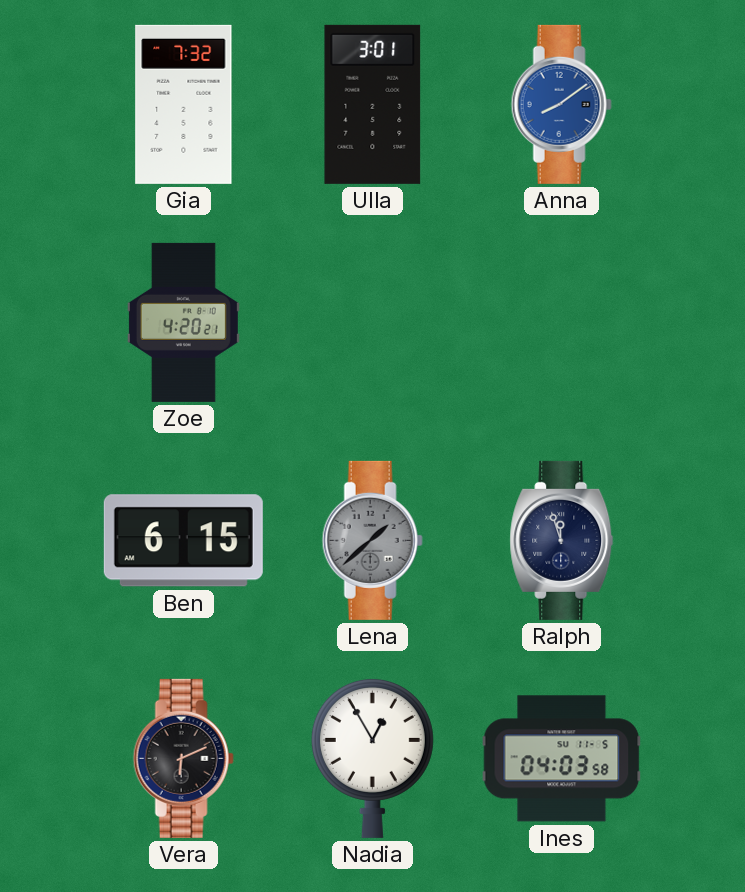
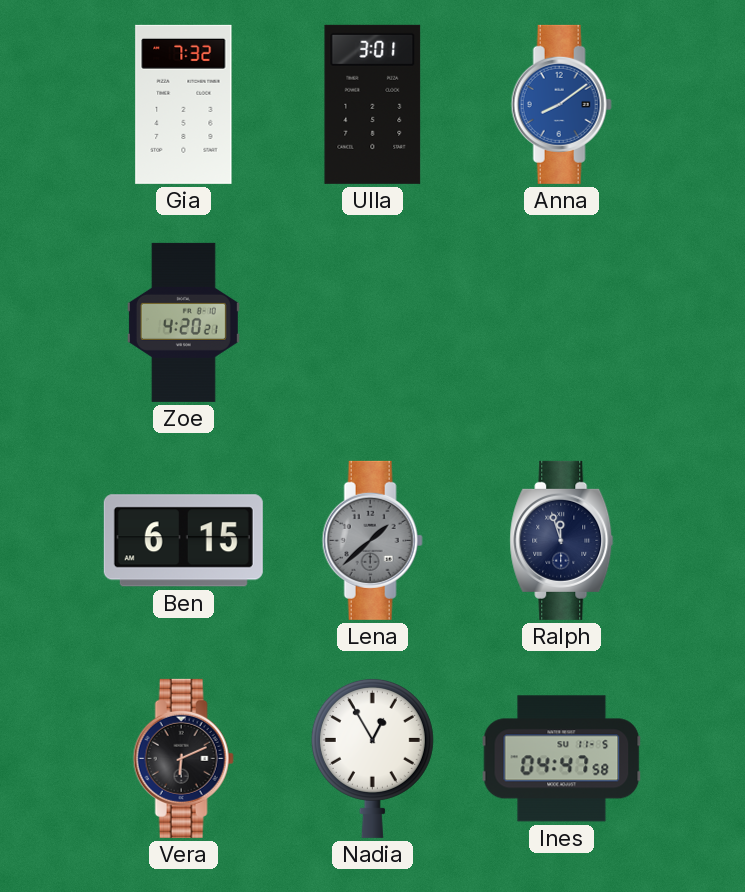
Ines: 04:03 -> 04:47 (562, 759)
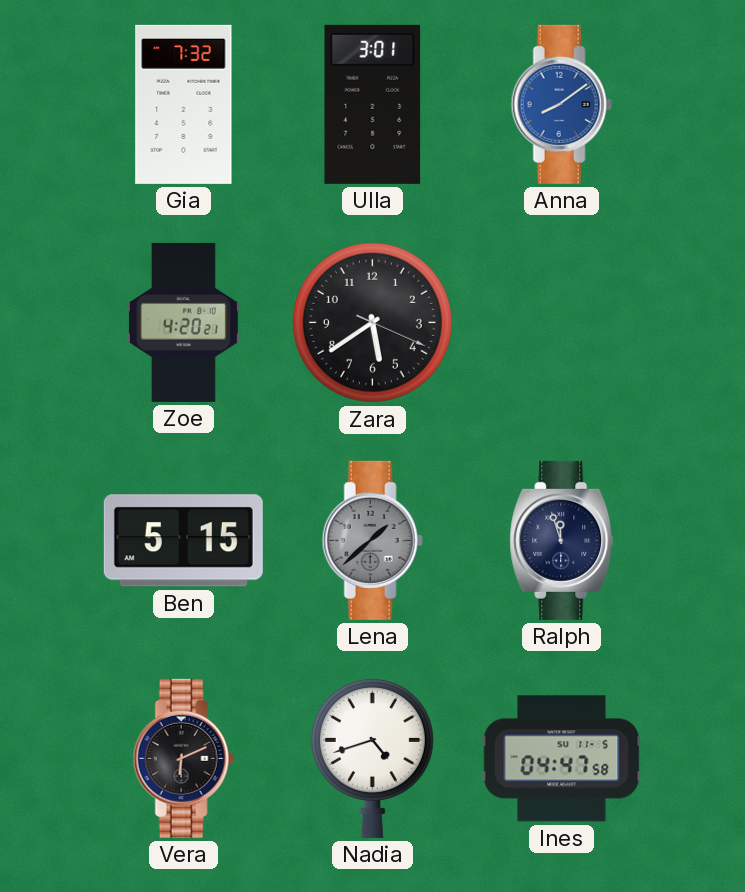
Zara: none -> 5:39 (372, 322)
Ben: 6:15 -> 5:15 (183, 541)
Nadia: 12:55 -> 4:42 (372, 758)
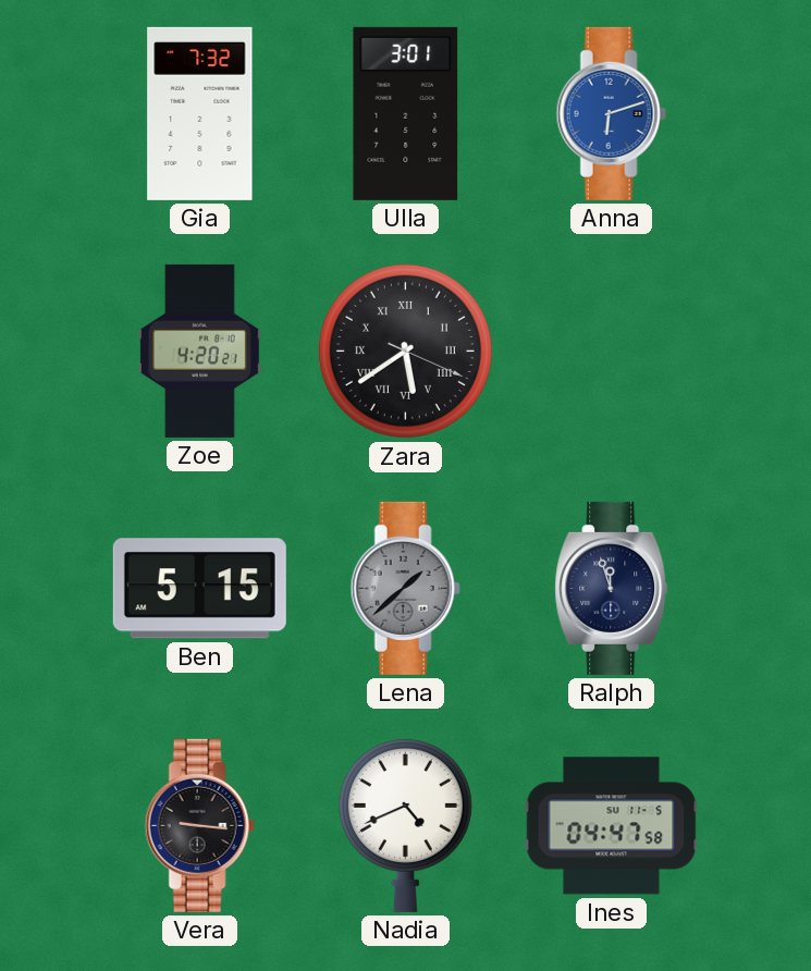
Anna: 8:09 -> 6:12 (611, 113)
Zara numerals: Arabic -> Roman (405, 351)
Vera: 6:11 -> 9:16 (199, 825)
Nadia: 4:42 -> 4:41 (405, 825)
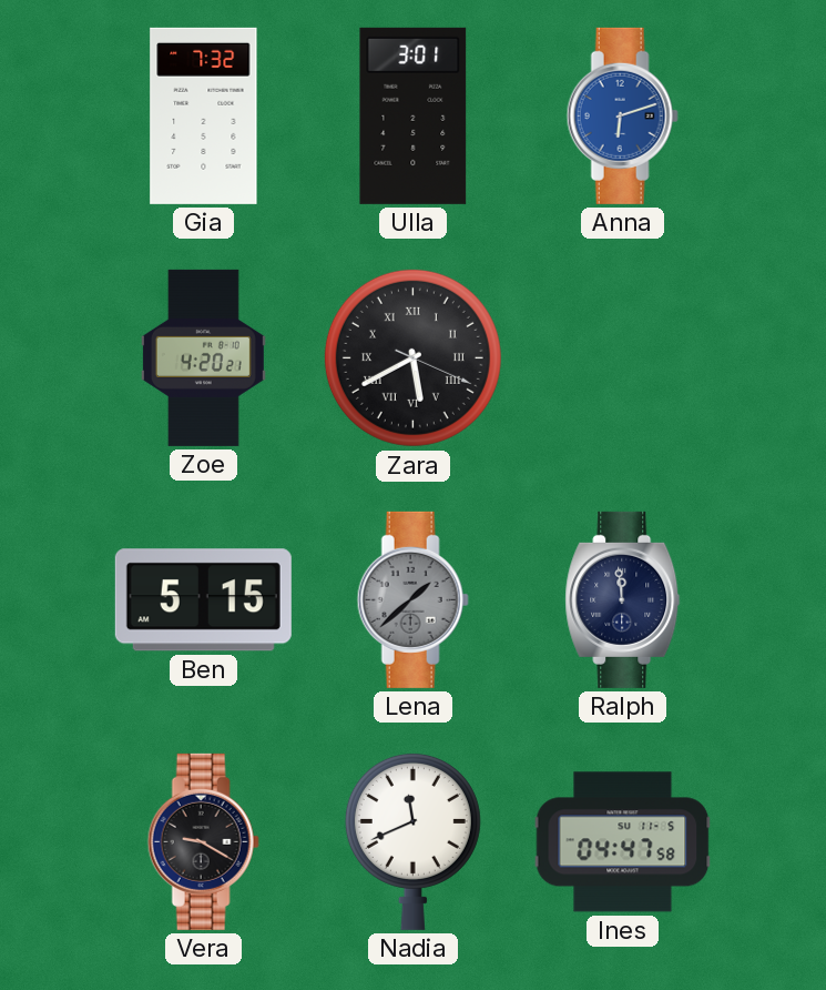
Zara: 5:39 -> 5:40 (412, 357)
Ralph: 11:57 -> 11:59 (623, 599)
Vera: 9:16 -> 9:20 (203, 841)
Nadia: 4:41 -> 11:41 (412, 841)
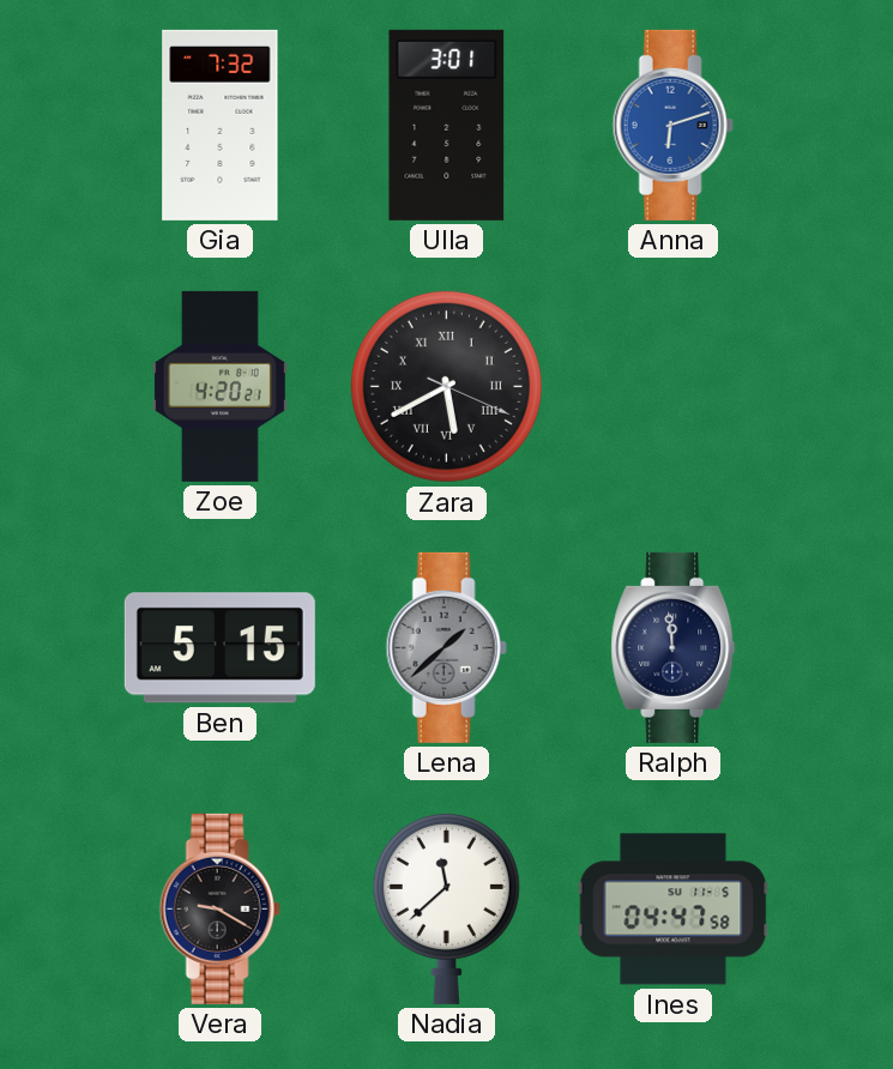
Nadia: 11:41 -> 11:38 (446, 908)
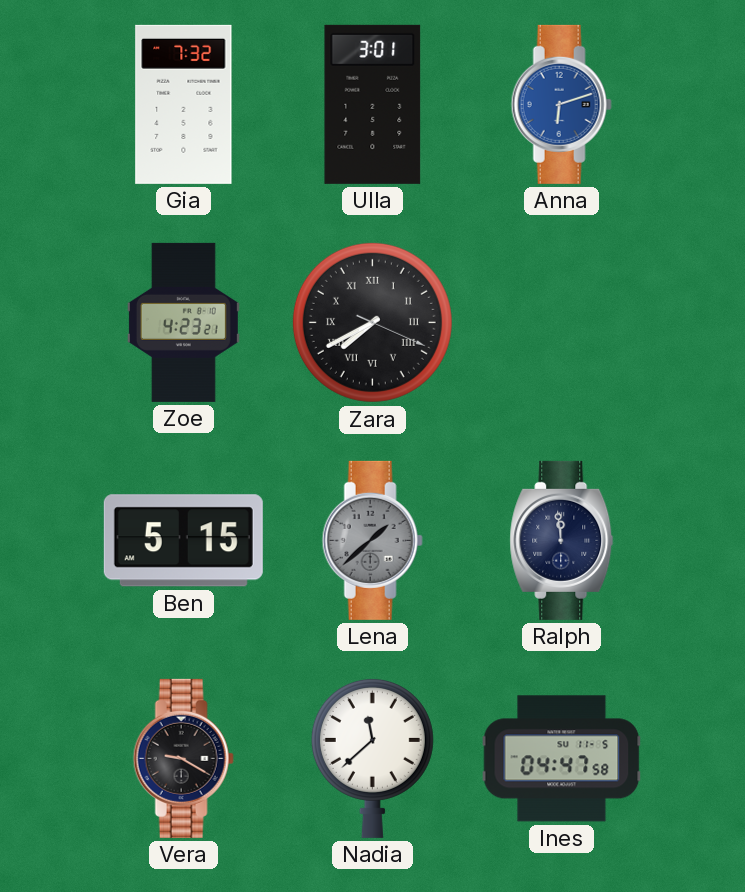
Zoe: 4:20 -> 4:23 (183, 322)
Zara: 5:40 -> 7:40 (372, 322)
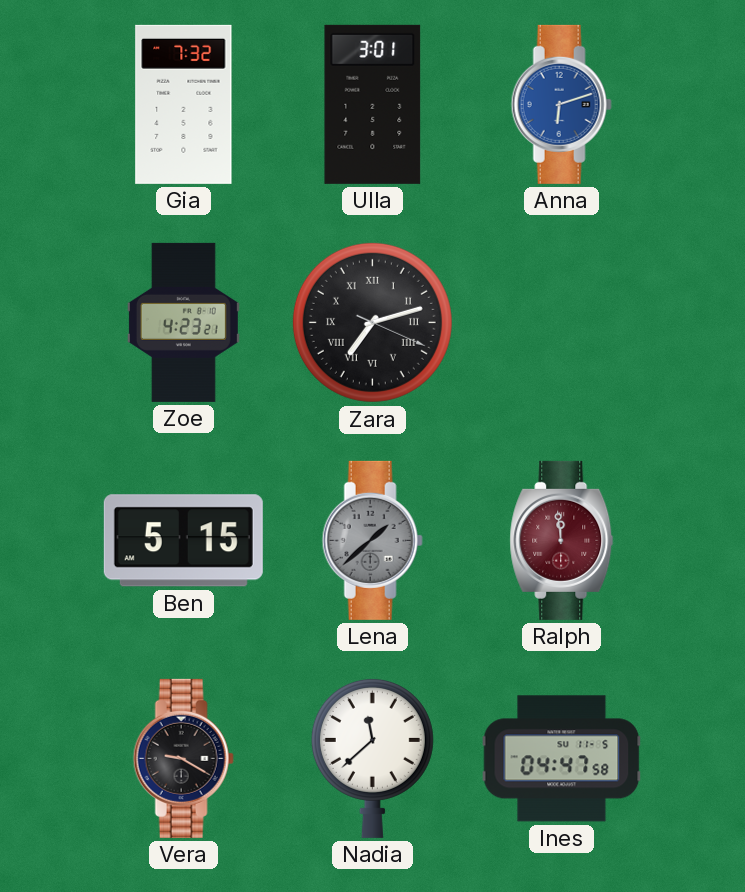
Zara: 7:40 -> 7:12 (372, 322)
Ralph dial: navy -> burgundy (562, 540)
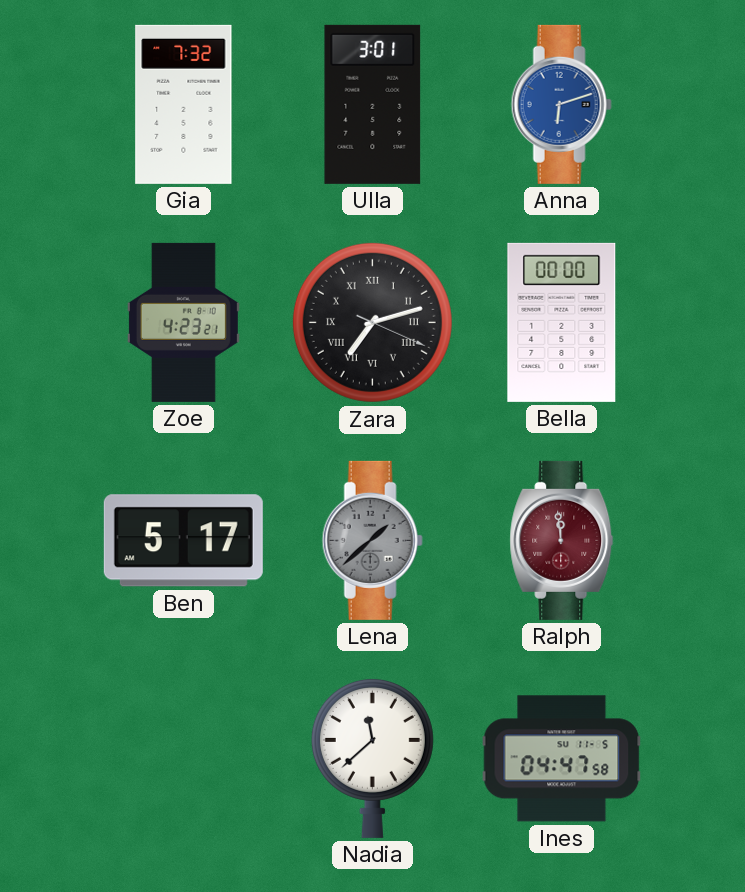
Bella: none -> 00:00 (562, 322)
Ben: 5:15 -> 5:17 (183, 541)
Vera: 9:20 -> none (183, 758)
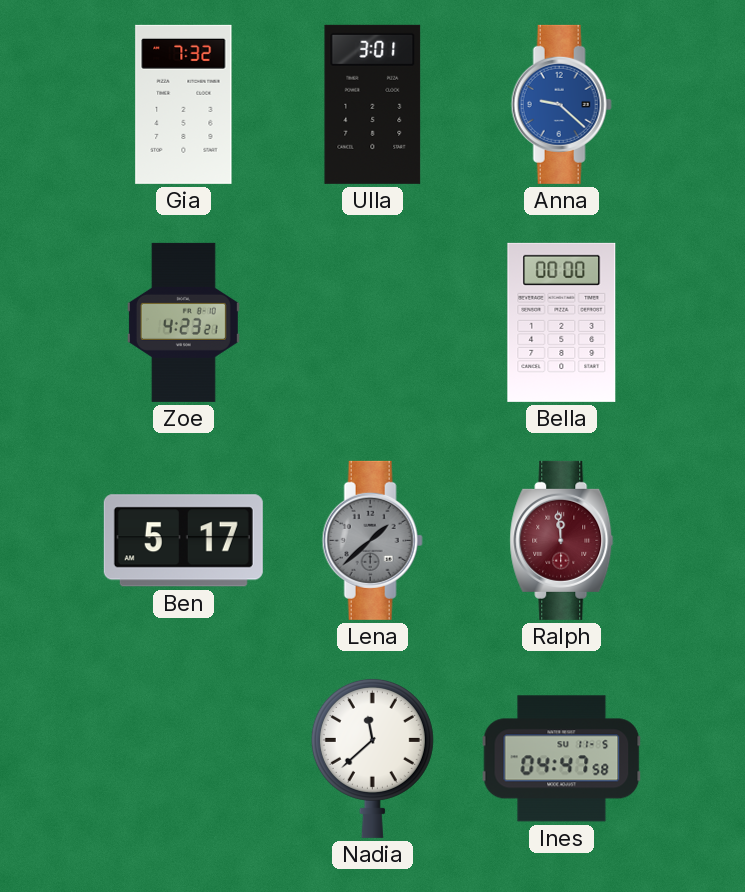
Anna: 6:12 -> 9:22 (561, 104)
Zara: 7:12 -> none (372, 322)
